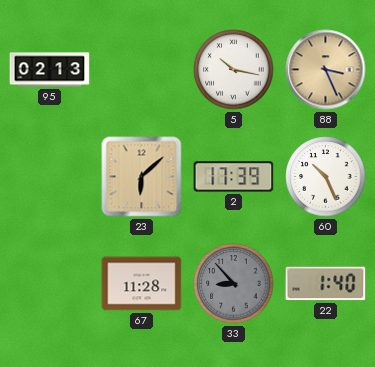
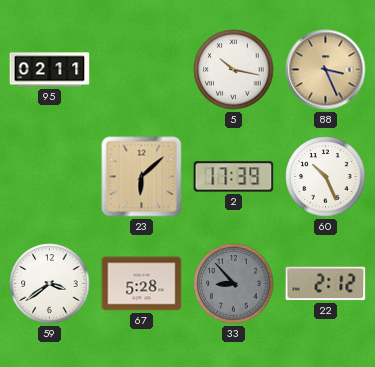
95: 02:13 -> 02:11 (50, 70)
59: none -> 3:39 (50, 284)
67: 11:28 -> 5:28 (142, 284)
22: 1:40 -> 2:12 (326, 284)
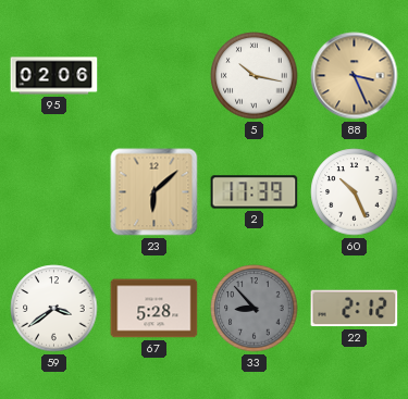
95: 02:11 -> 02:06 (54, 76)
